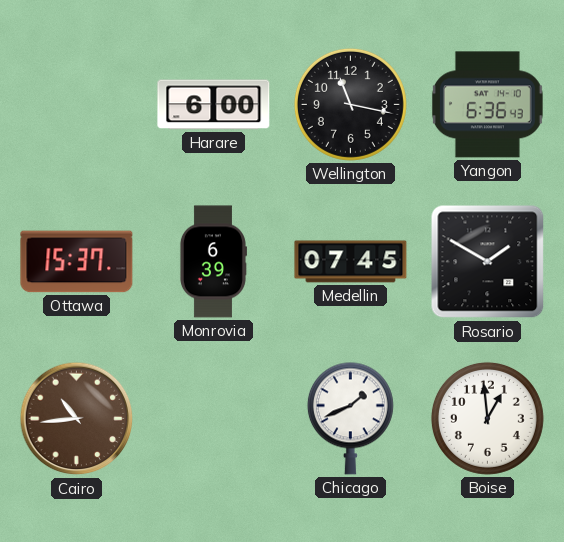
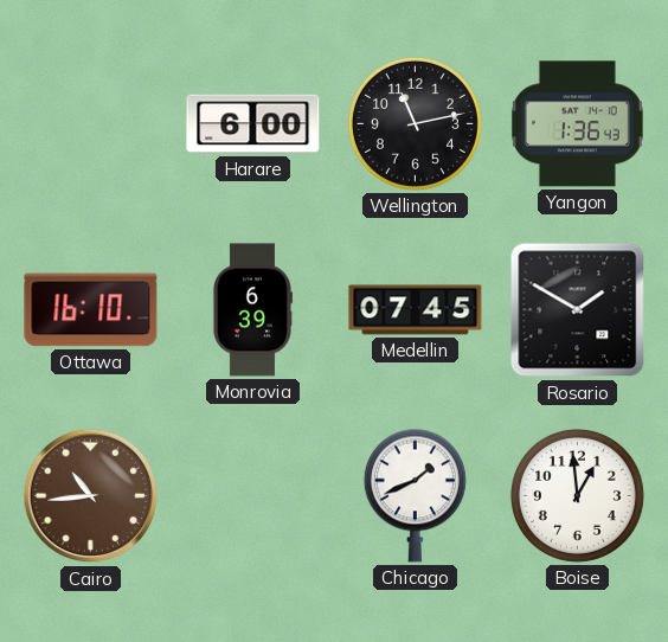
Wellington: 11:17 -> 11:13 (415, 123)
Yangon: 6:36 -> 1:36 (577, 124)
Ottawa: 15:37 -> 16:10 (91, 310)
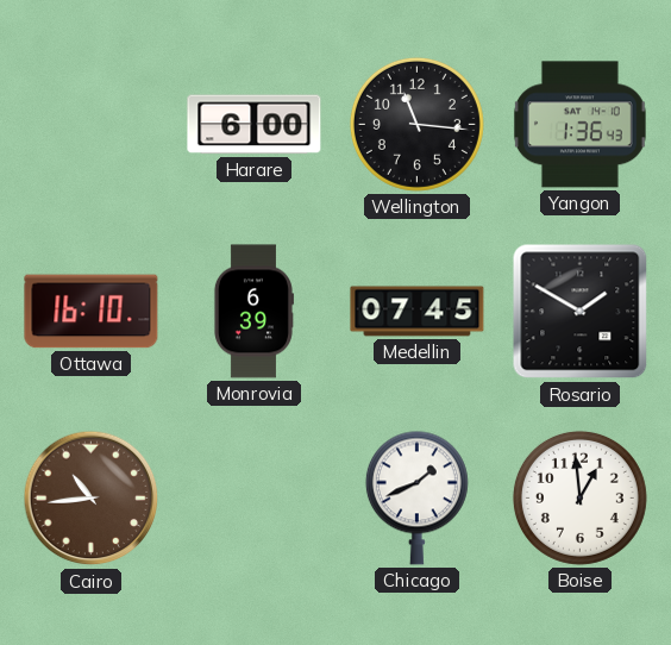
Wellington: 11:13 -> 11:16 (416, 124)
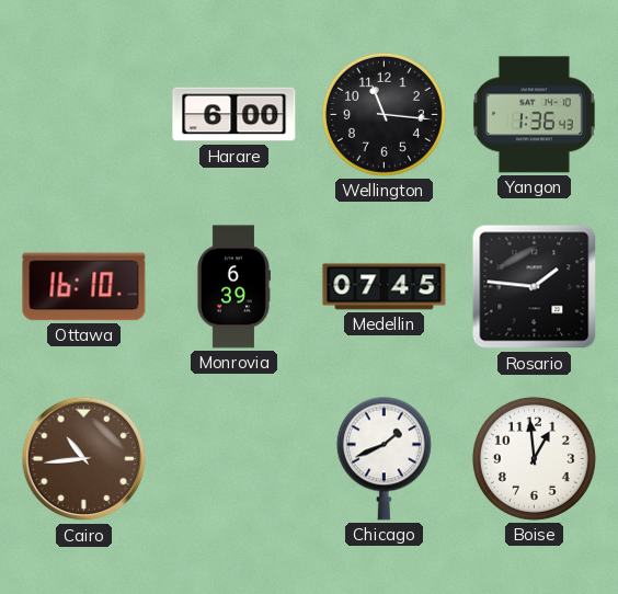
Rosario: 1:50 -> 1:46 (535, 287)
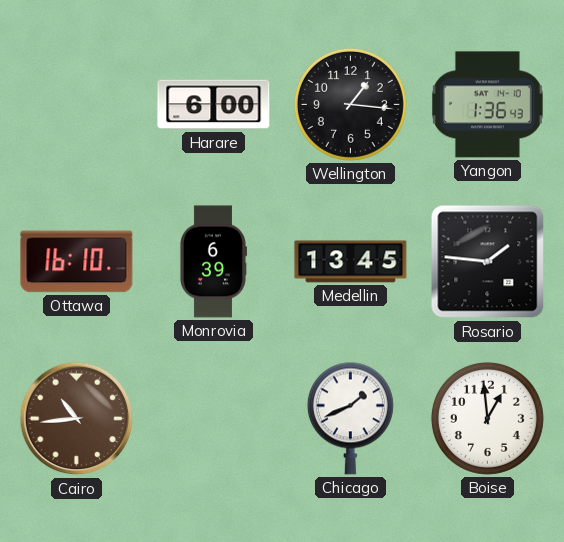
Wellington: 11:16 -> 1:16 (350, 104)
Medellin: 07:45 -> 13:45 (351, 262)
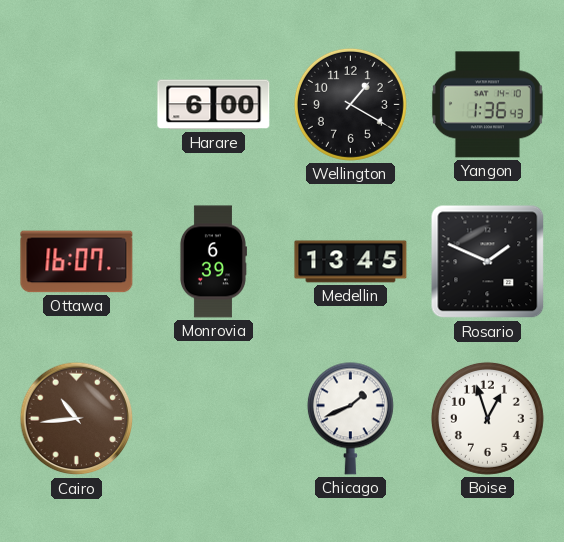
Wellington: 1:16 -> 1:20 (350, 104)
Ottawa: 16:10 -> 16:07 (77, 262)
Rosario: 1:46 -> 1:49 (488, 262)
Boise: 12:59 -> 12:57 (487, 418)
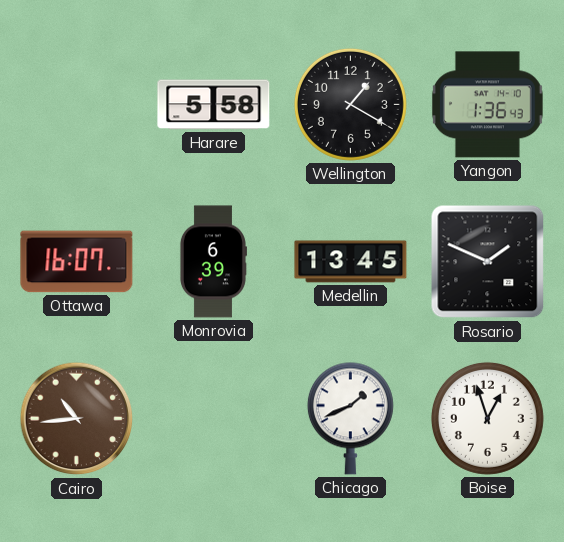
Harare: 6:00 -> 5:58 (214, 105)
